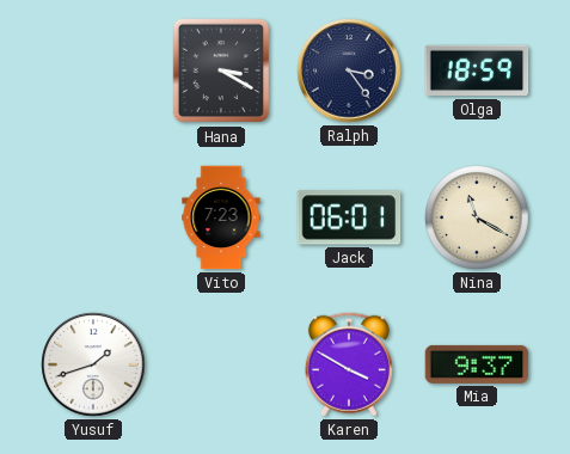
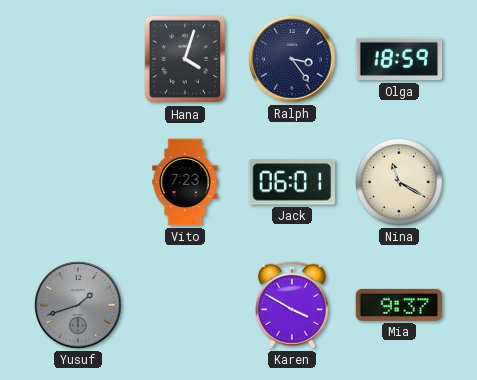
Hana: 3:20 -> 4:03 (185, 59)
Yusuf dial: white -> grey (78, 305)
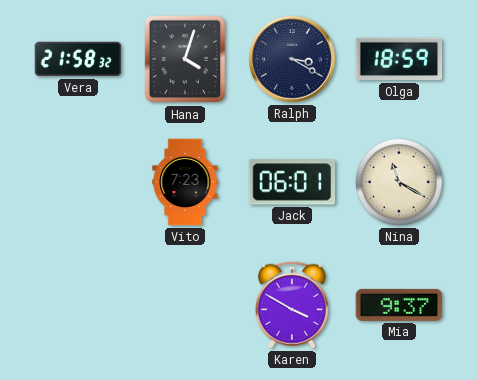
Vera: none -> 21:58 (78, 59)
Ralph: 3:24 -> 3:20 (292, 59)
Yusuf: 1:42 -> none (78, 305)
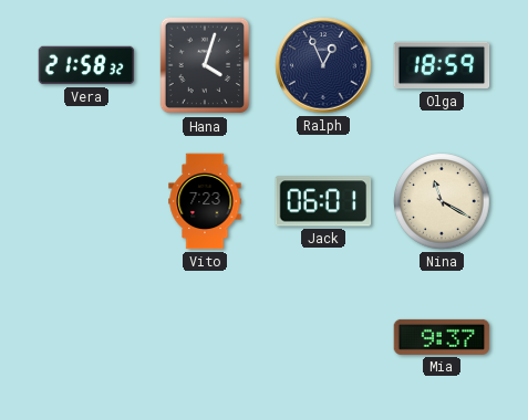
Ralph: 3:20 -> 12:56 (323, 65)
Karen: 3:50 -> none (292, 305)
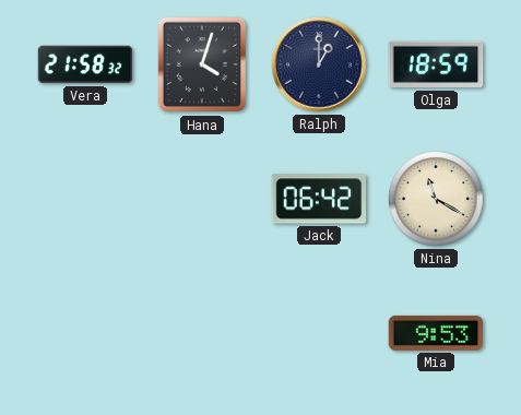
Ralph: 12:56 -> 1:00 (319, 64)
Vito: 7:23 -> none (205, 201)
Jack: 06:01 -> 06:42 (319, 199)
Mia: 9:37 -> 9:53 (436, 333)
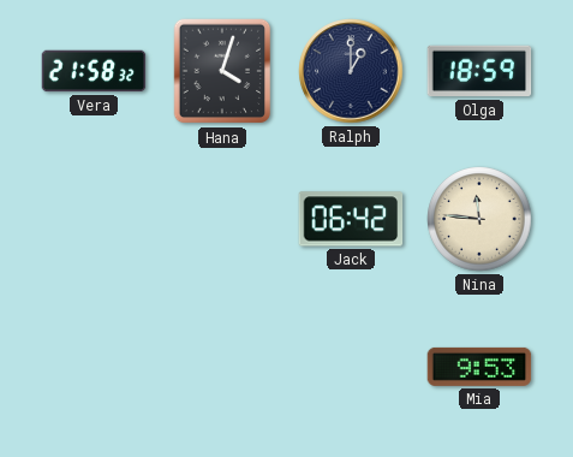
Nina: 11:20 -> 11:46 (479, 219)
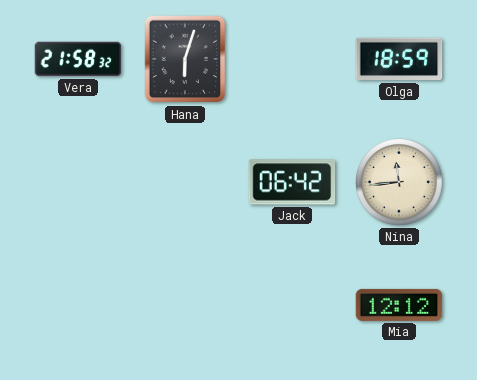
Hana: 4:03 -> 6:03 (185, 59)
Ralph: 1:00 -> none (351, 71)
Nina: 11:46 -> 11:44 (399, 182)
Mia: 9:53 -> 12:12 (399, 305)
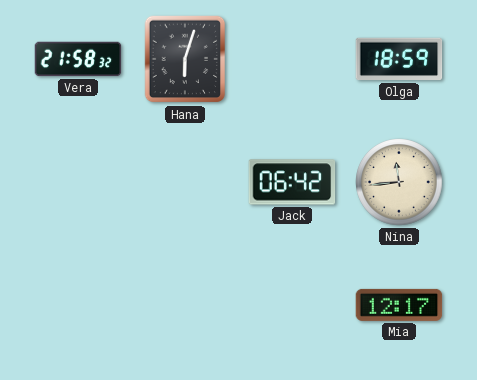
Mia: 12:12 -> 12:17 (399, 305)
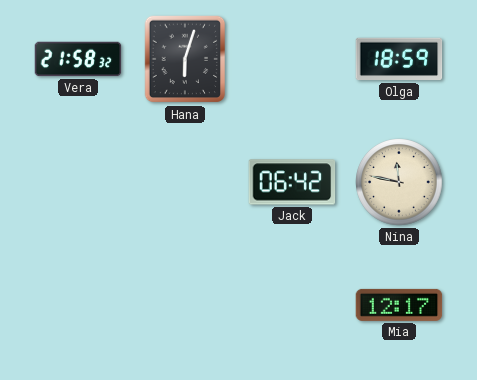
Nina: 11:44 -> 11:47 (399, 182)
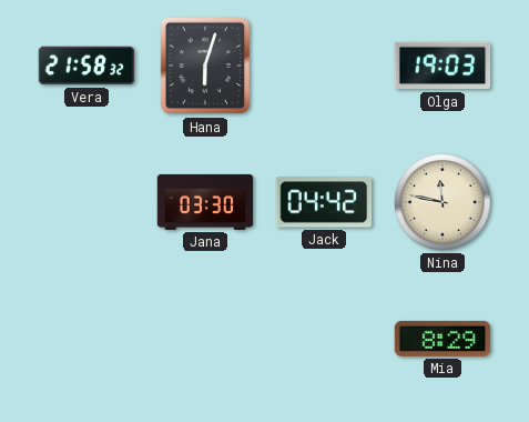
Olga: 18:59 -> 19:03 (442, 66)
Jana: none -> 03:30 (205, 202)
Jack: 06:42 -> 04:42 (324, 202)
Mia: 12:17 -> 8:29 (442, 339)
